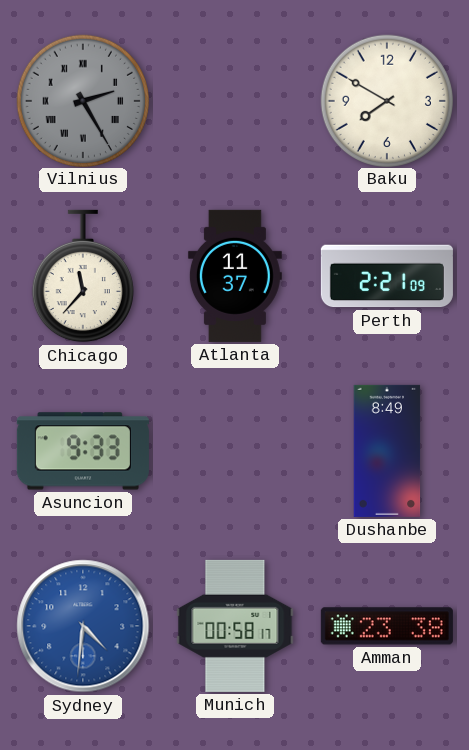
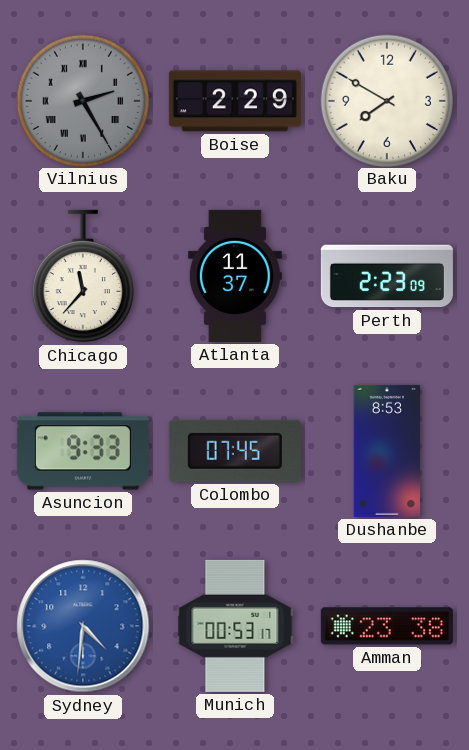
Boise: none -> 2:29 (235, 101)
Perth: 2:21 -> 2:23 (387, 276)
Colombo: none -> 07:45 (235, 451)
Dushanbe: 8:49 -> 8:53 (387, 451)
Munich: 00:58 -> 00:53 (235, 626)
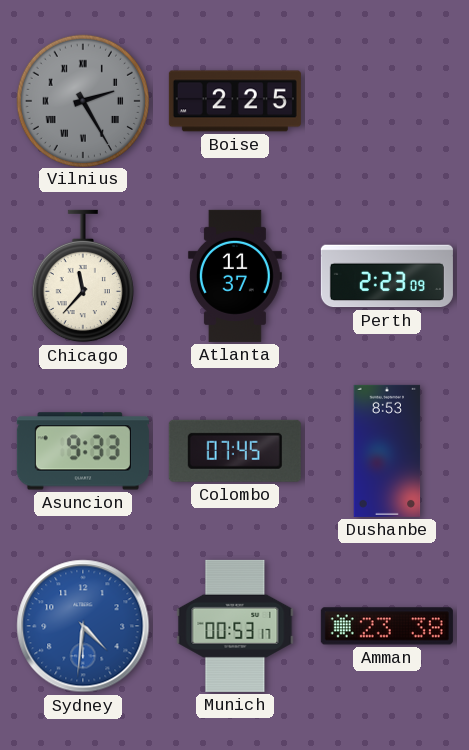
Boise: 2:29 -> 2:25 (235, 101)
Baku: 7:50 -> none (386, 100)
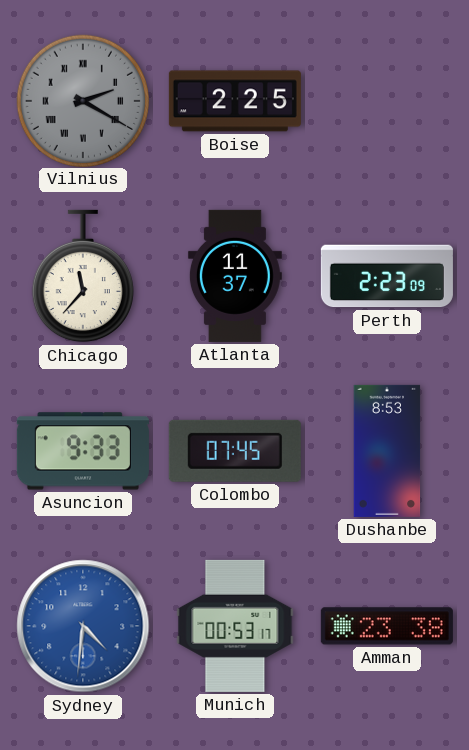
Vilnius: 2:25 -> 2:20 (82, 100)
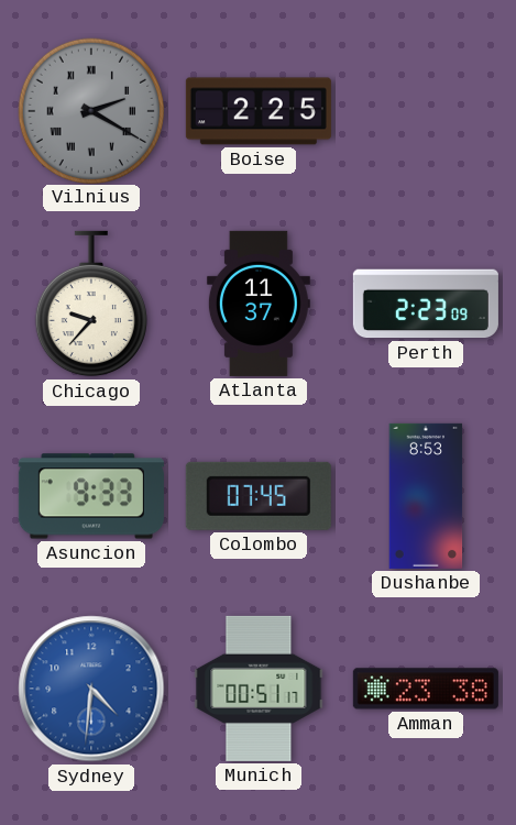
Chicago: 11:37 -> 9:37 (91, 304)
Munich: 00:53 -> 00:51 (259, 689)
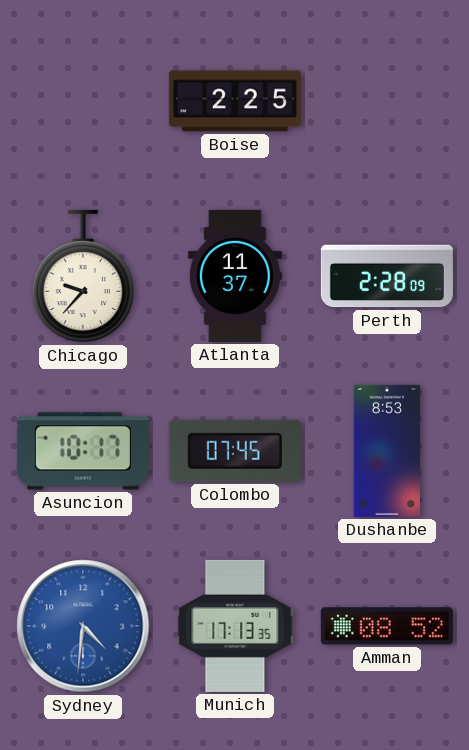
Vilnius: 2:20 -> none (90, 110)
Perth: 2:23 -> 2:28 (387, 276)
Asuncion: 9:33 -> 10:17 (83, 451)
Munich: 00:51 -> 17:13 (235, 626)
Amman: 23:38 -> 08:52 (387, 626)
